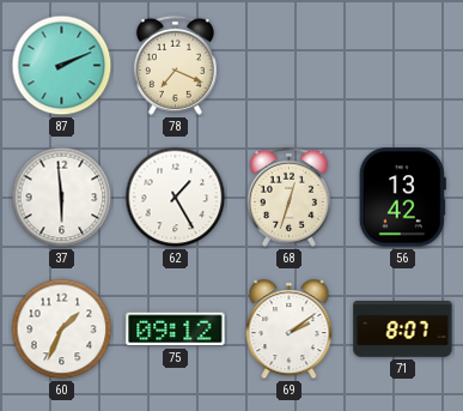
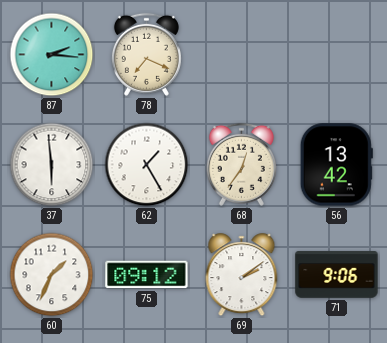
87: 2:11 -> 2:16 (52, 55)
68: 12:33 -> 12:36 (241, 164)
71: 8:07 -> 9:06 (337, 275)
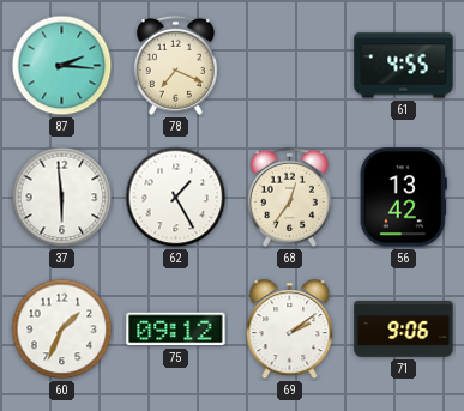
61: none -> 4:55 (404, 66)
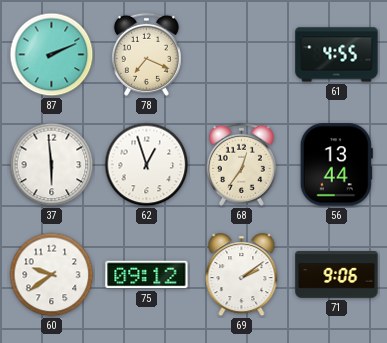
87: 2:16 -> 2:11 (52, 55)
62: 1:25 -> 12:57 (147, 165)
56: 13:42 -> 13:44 (336, 165)
60: 1:34 -> 9:39 (52, 275)
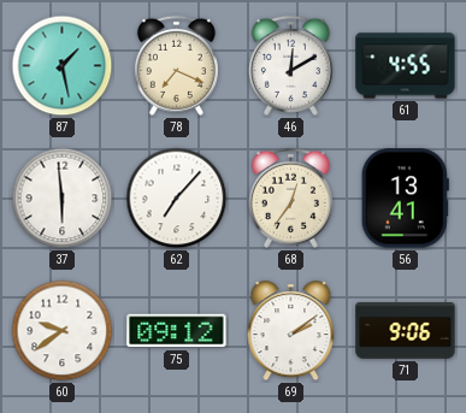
87: 2:11 -> 1:28 (63, 66)
46: none -> 12:10 (290, 65)
62: 12:57 -> 7:07 (177, 199)
56: 13:44 -> 13:41 (405, 199)
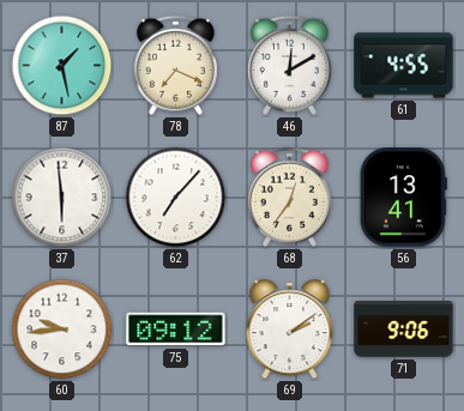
60: 9:39 -> 9:44 (62, 330)
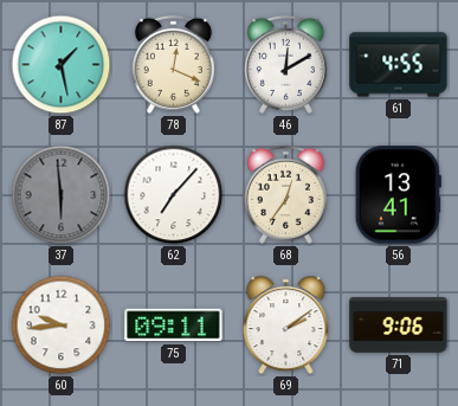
78: 7:19 -> 12:19 (173, 64)
37 dial: white -> grey (62, 195)
75: 09:12 -> 09:11 (174, 326)
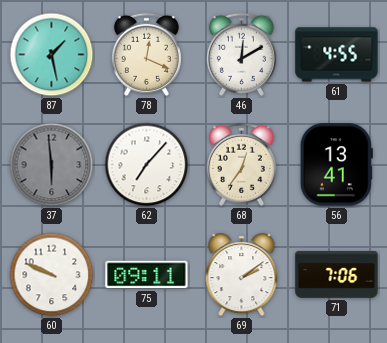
60: 9:44 -> 9:49 (52, 275)
71: 9:06 -> 7:06 (337, 275)
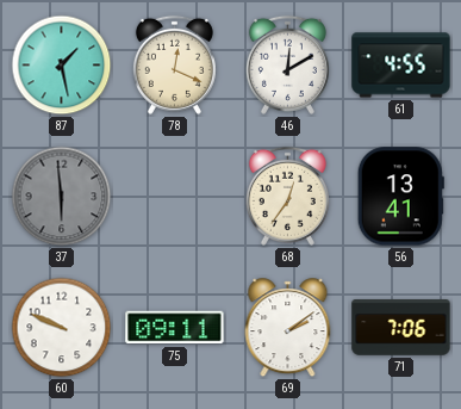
62: 7:07 -> none (147, 165)
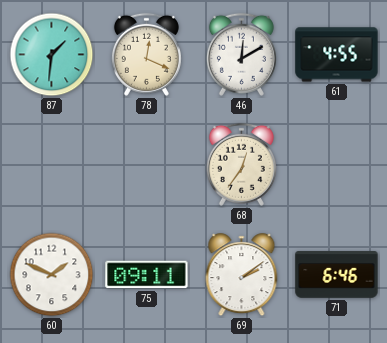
87: 1:28 -> 1:31 (52, 55)
37: 5:59 -> none (62, 197)
56: 13:41 -> none (400, 197)
60: 9:49 -> 1:49 (52, 275)
71: 7:06 -> 6:46 (337, 275)
